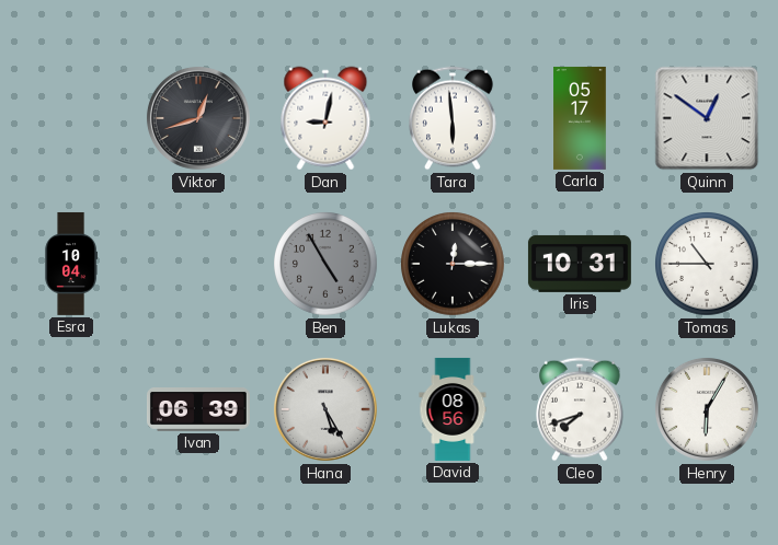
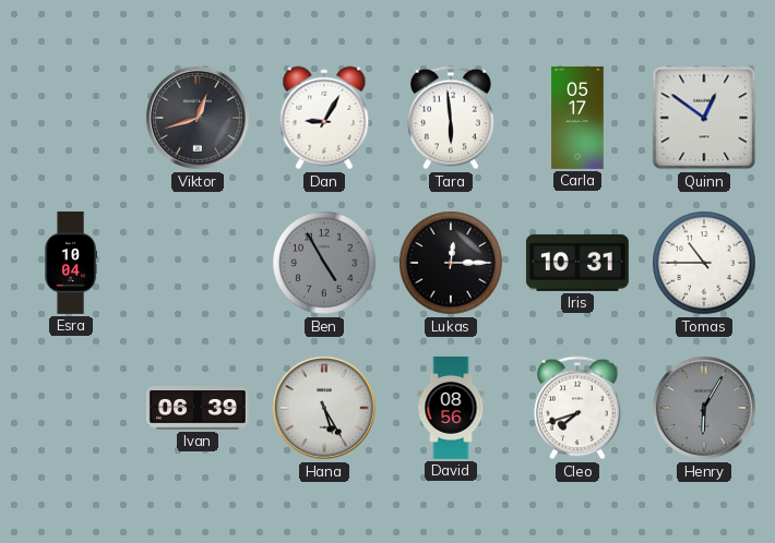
Dan: 9:02 -> 9:05 (324, 118)
Henry dial: white -> grey (704, 408)
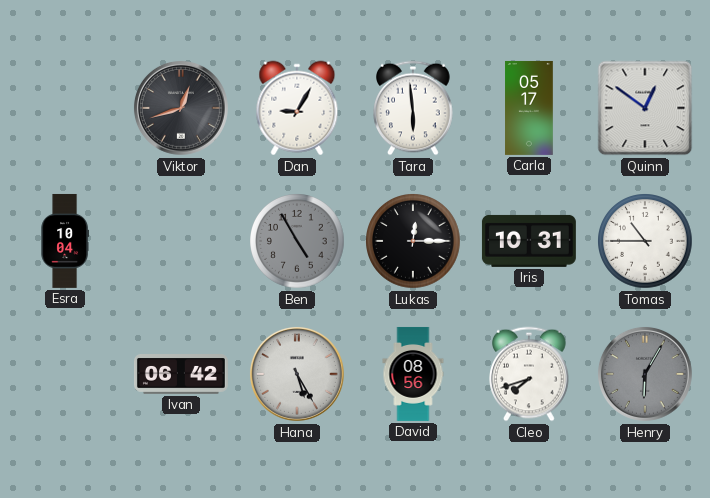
Ivan: 06:39 -> 06:42 (181, 375)
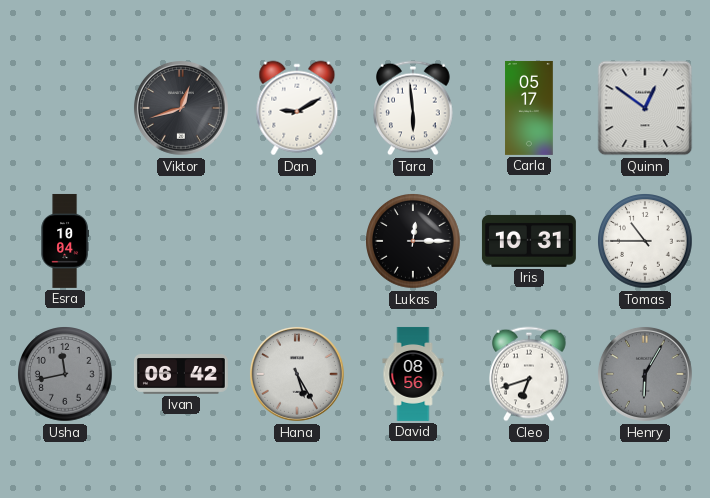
Dan: 9:05 -> 9:10 (297, 108)
Ben: 4:55 -> none (297, 241)
Usha: none -> 11:43 (65, 374)
Cleo: 7:42 -> 6:42 (530, 374)
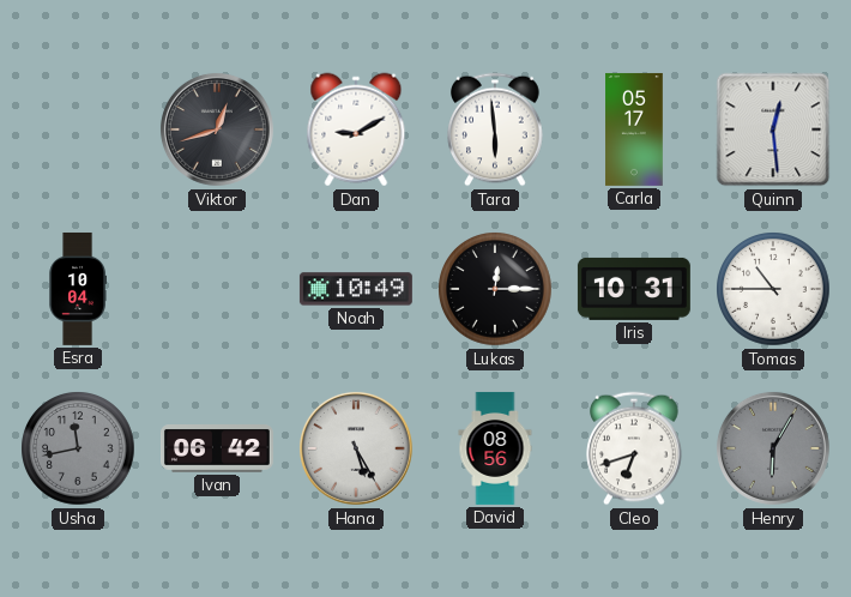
Quinn: 12:51 -> 12:29 (773, 129)
Noah: none -> 10:49 (356, 289)
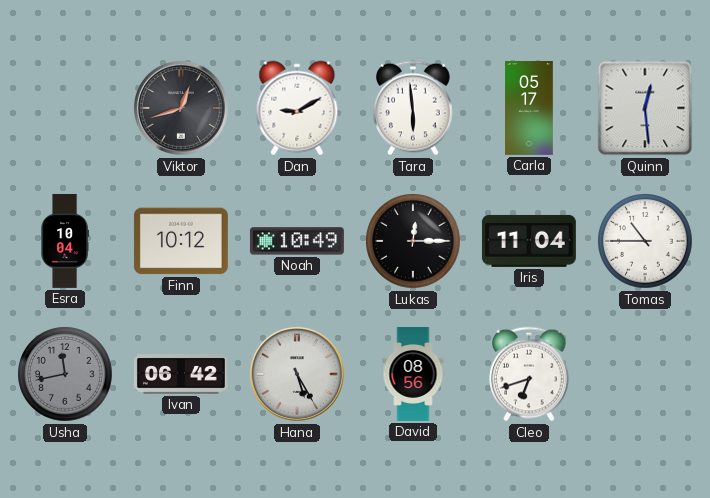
Finn: none -> 10:12 (181, 241)
Iris: 10:31 -> 11:04 (529, 241)
Henry: 6:05 -> none (773, 448)
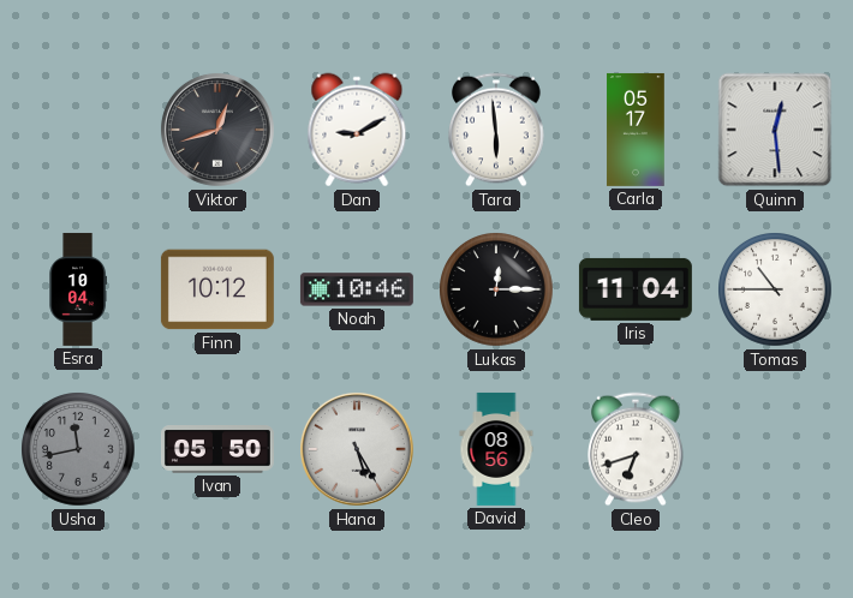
Noah: 10:49 -> 10:46 (357, 289)
Ivan: 06:42 -> 05:50 (217, 450)
